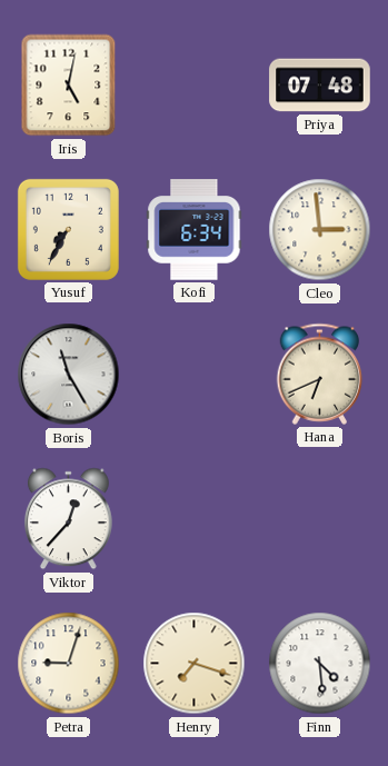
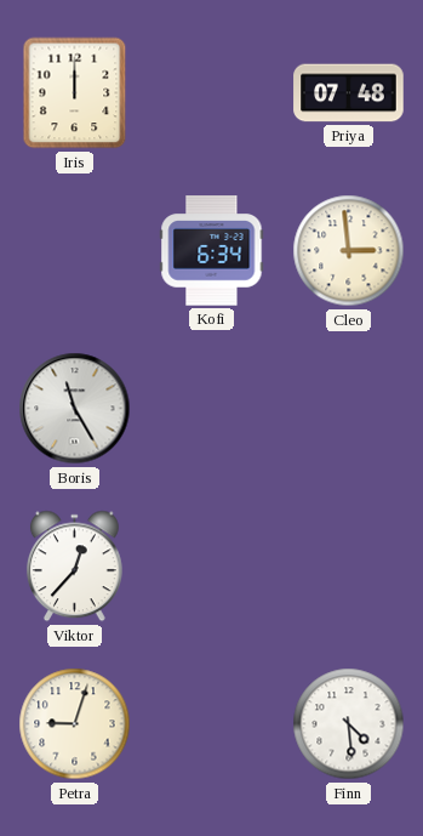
Iris: 5:02 -> 12:00 (75, 93)
Yusuf: 7:35 -> none (68, 229)
Hana: 6:41 -> none (320, 374)
Henry: 7:18 -> none (195, 664)
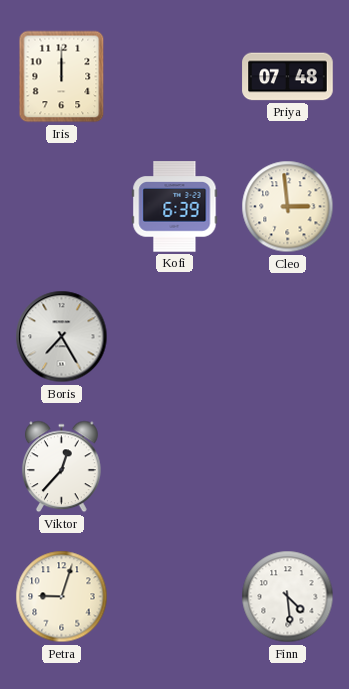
Kofi: 6:34 -> 6:39 (175, 207)
Boris: 11:25 -> 7:25 (62, 337)
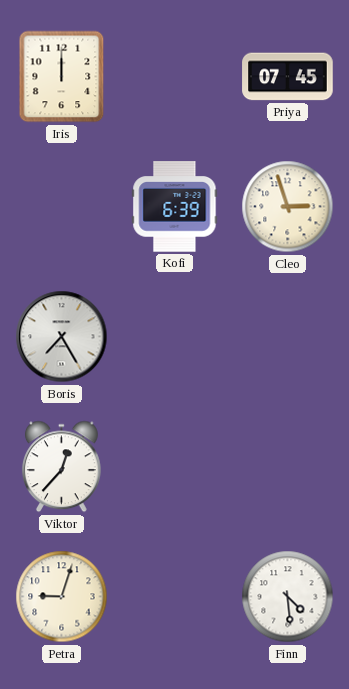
Priya: 07:48 -> 07:45 (288, 77)
Cleo: 2:59 -> 2:57 (288, 207)
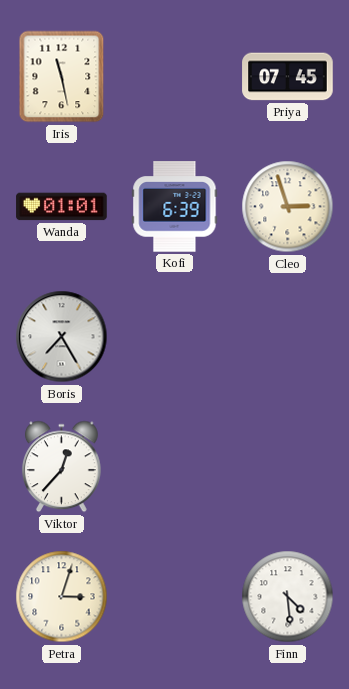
Iris: 12:00 -> 11:28 (62, 77)
Wanda: none -> 01:01 (62, 207)
Petra: 9:03 -> 3:03 (62, 597)
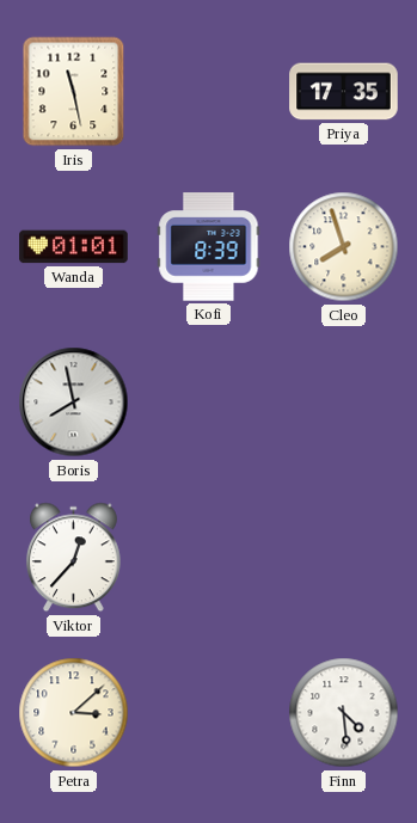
Priya: 07:45 -> 17:35 (344, 92)
Kofi: 6:39 -> 8:39 (209, 247)
Cleo: 2:57 -> 7:57 (344, 247)
Boris: 7:25 -> 7:58 (74, 403)
Petra: 3:03 -> 3:08 (74, 713)
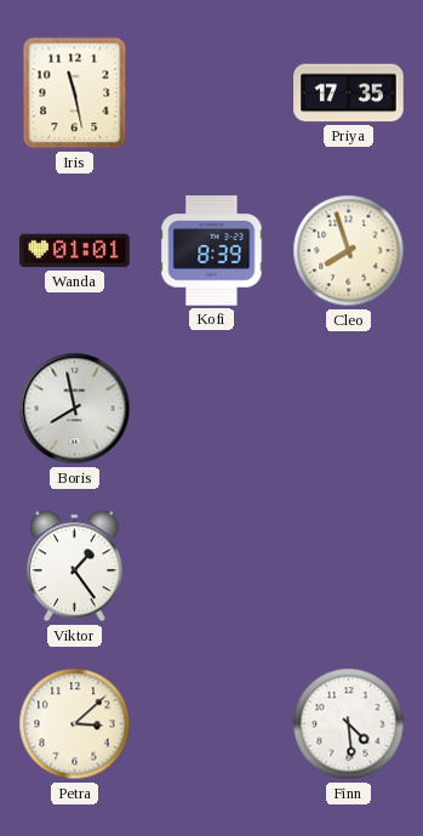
Viktor: 12:37 -> 1:24 (74, 567)
